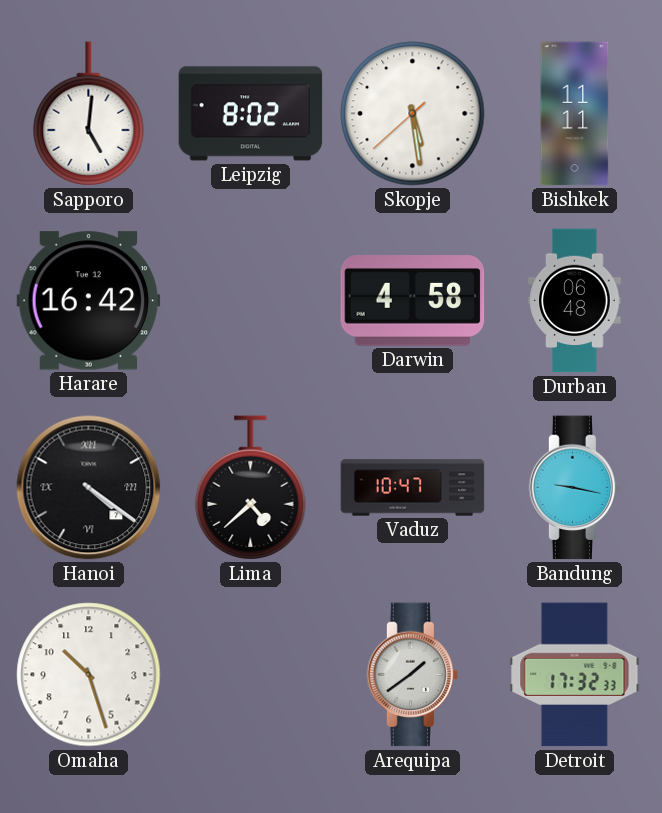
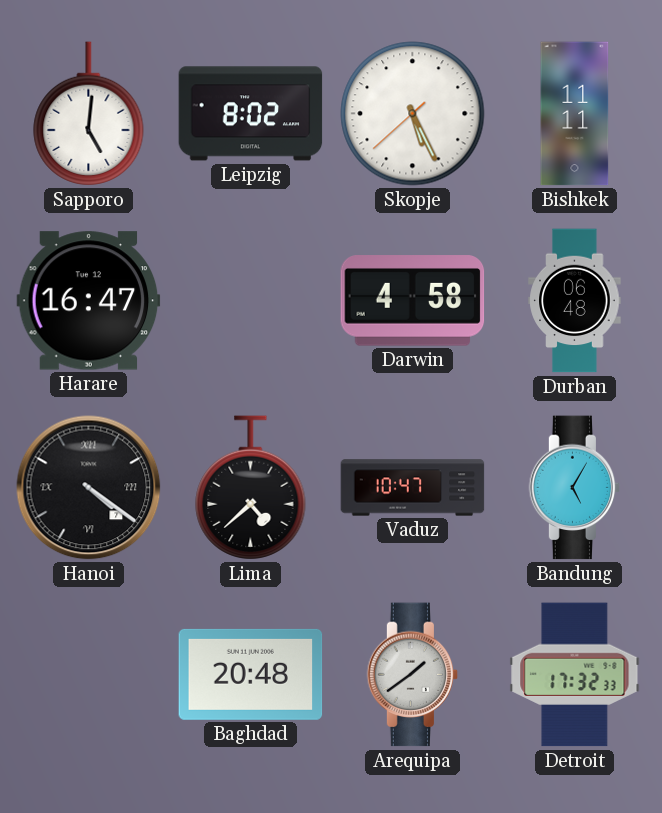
Skopje: 5:28 -> 5:25 (413, 114)
Harare: 16:42 -> 16:47 (89, 301)
Bandung: 9:17 -> 5:05 (575, 488)
Omaha: 10:27 -> none (89, 675)
Baghdad: none -> 20:48 (251, 674)
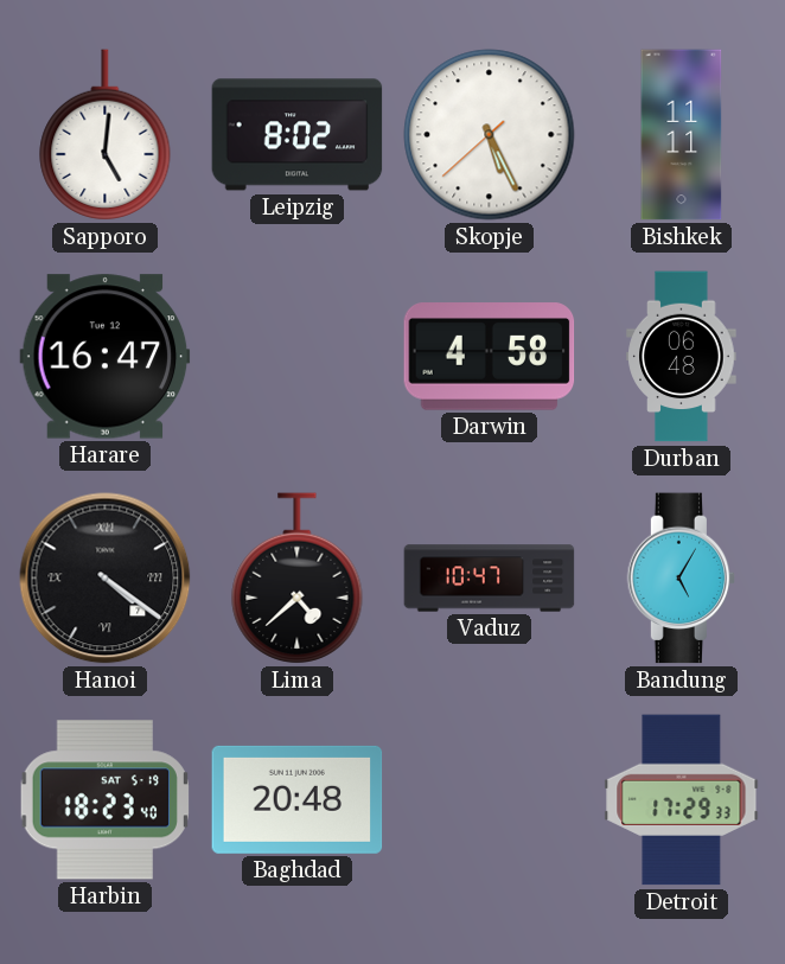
Harbin: none -> 18:23 (104, 800)
Arequipa: 1:39 -> none (413, 675)
Detroit: 17:32 -> 17:29 (682, 800)
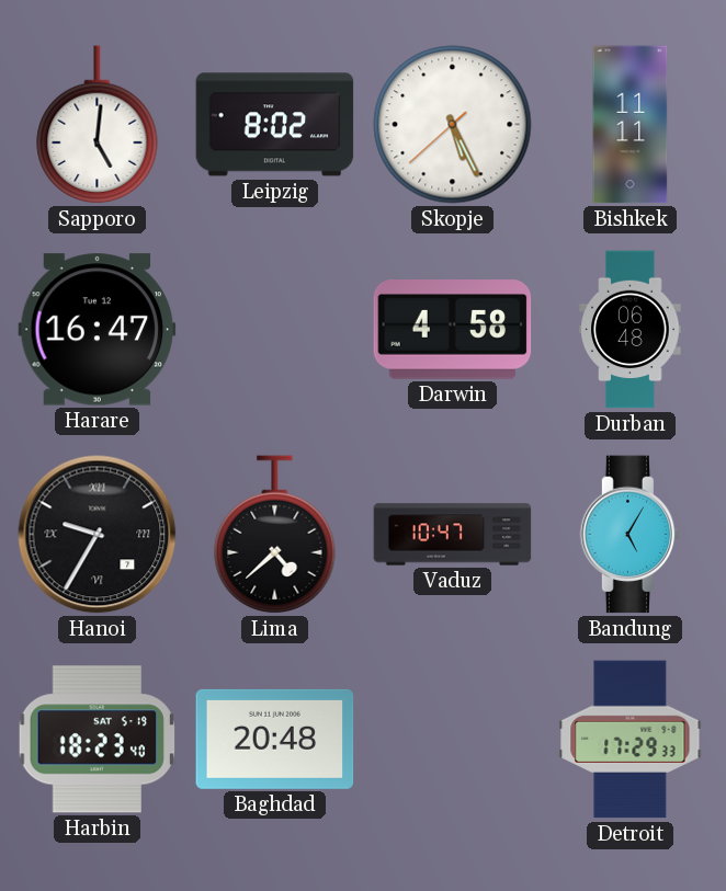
Hanoi: 4:21 -> 9:35 (98, 535)
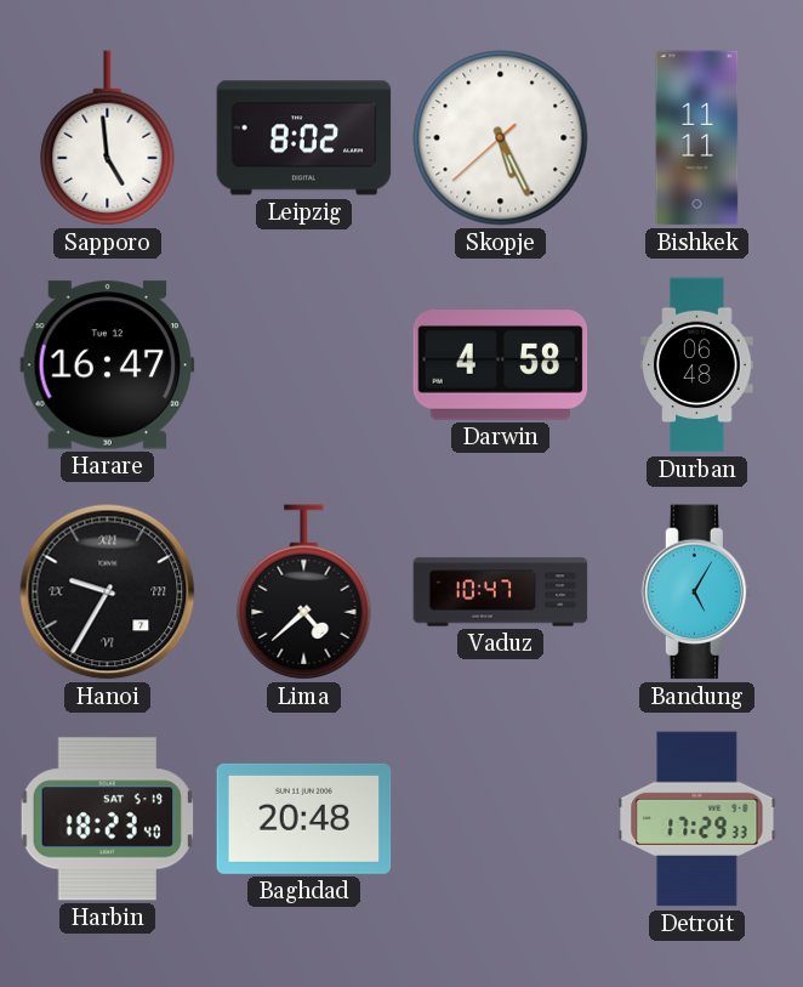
Sapporo: 5:01 -> 4:59 (108, 138)
